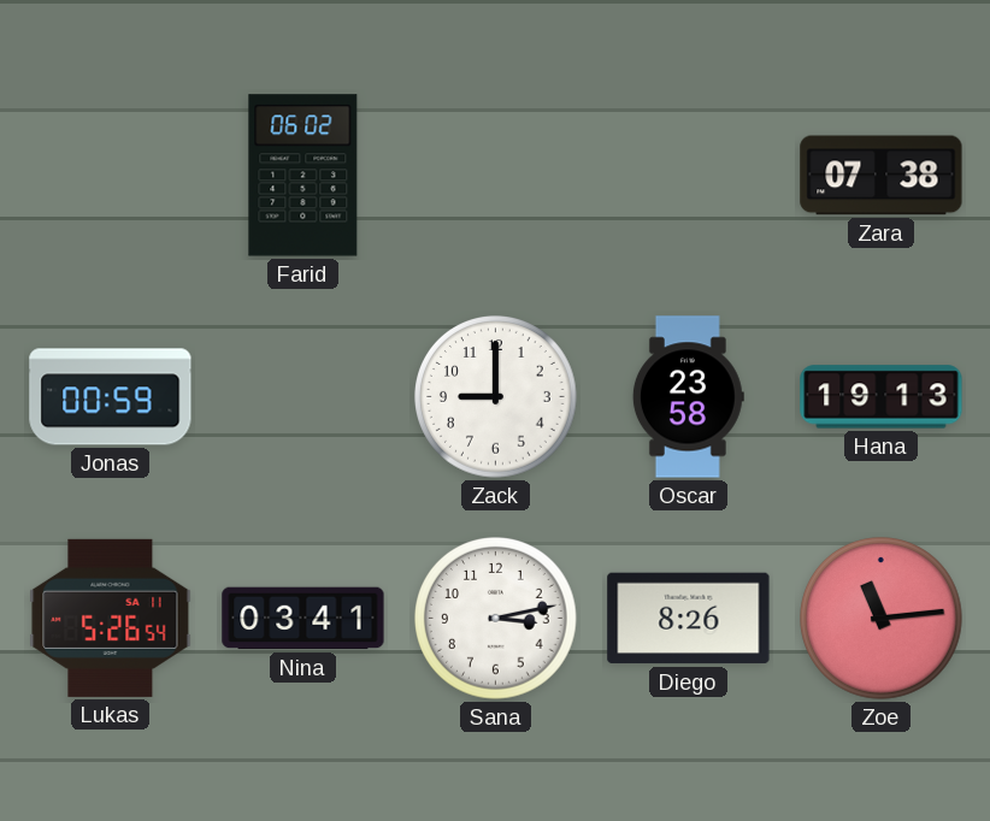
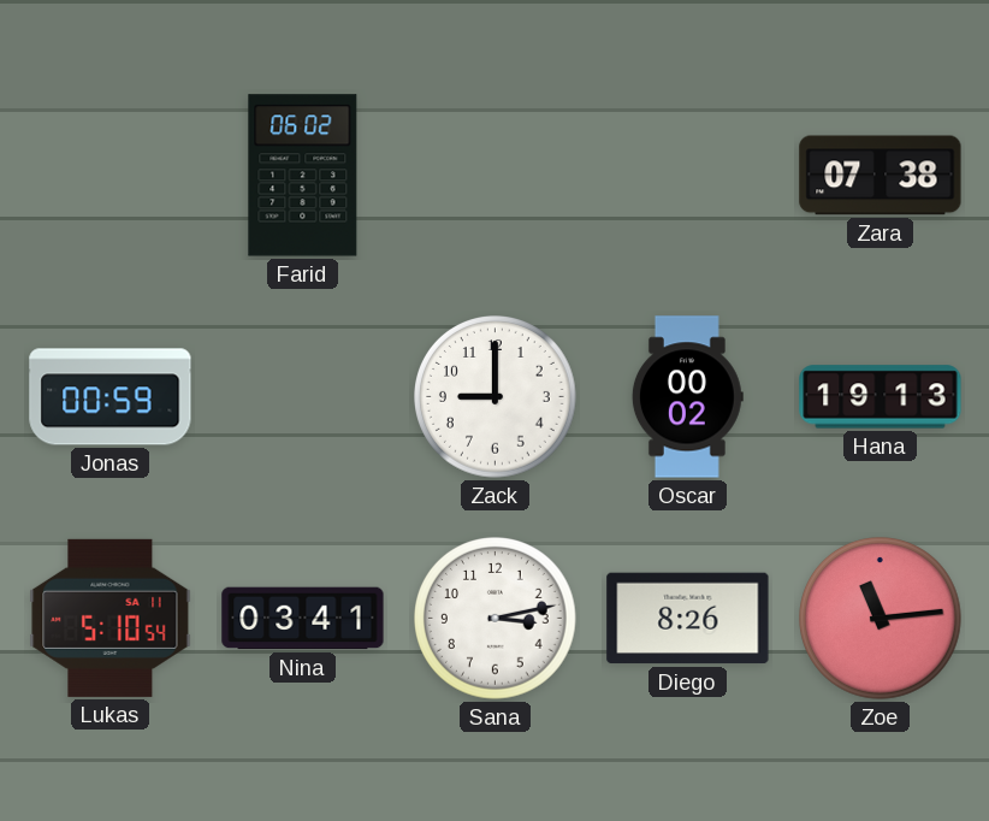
Oscar: 23:58 -> 00:02 (687, 397)
Lukas: 5:26 -> 5:10 (111, 618)
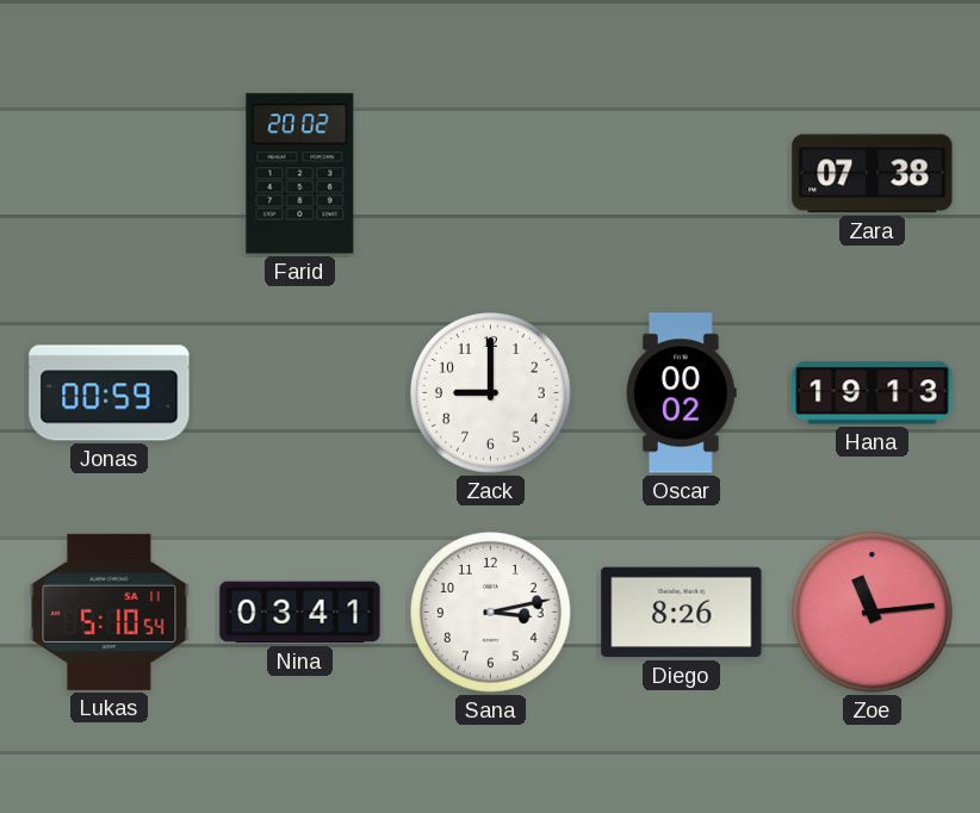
Farid: 06:02 -> 20:02 (300, 174)
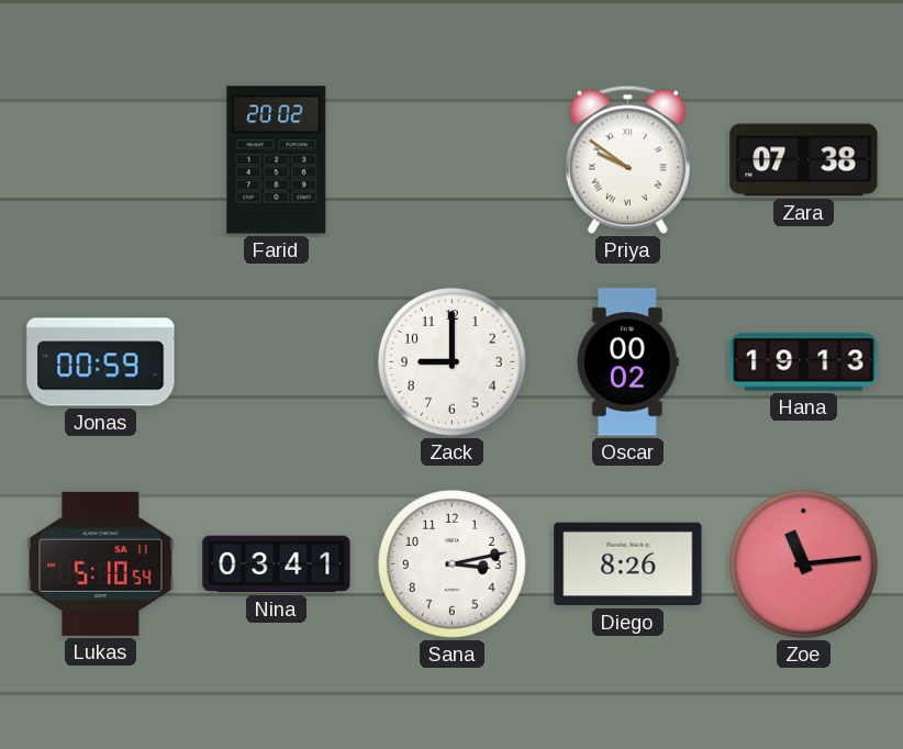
Priya: none -> 9:51 (627, 159)
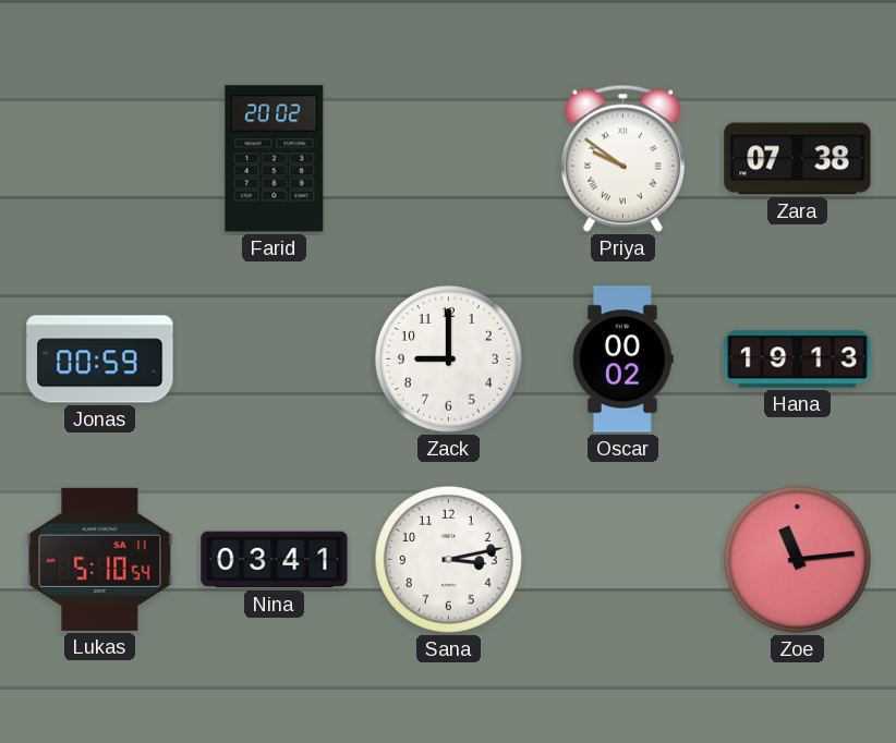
Diego: 8:26 -> none (628, 564)
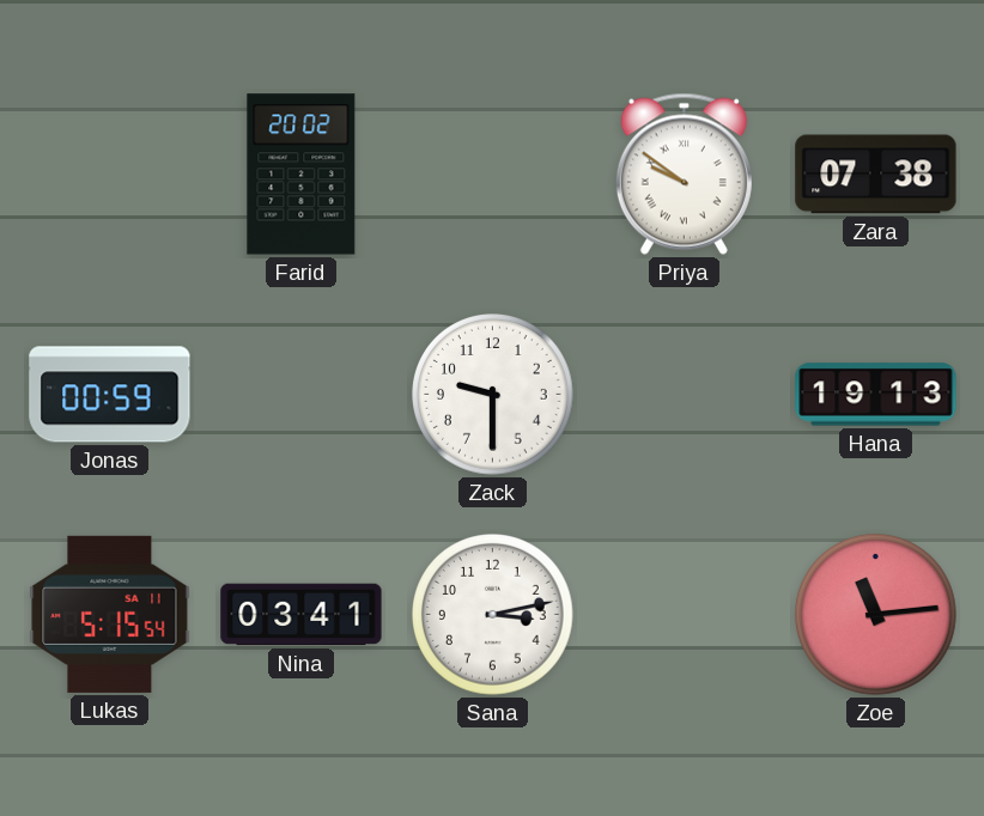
Zack: 9:00 -> 9:30 (493, 395)
Oscar: 00:02 -> none (622, 360)
Lukas: 5:10 -> 5:15 (110, 614)
